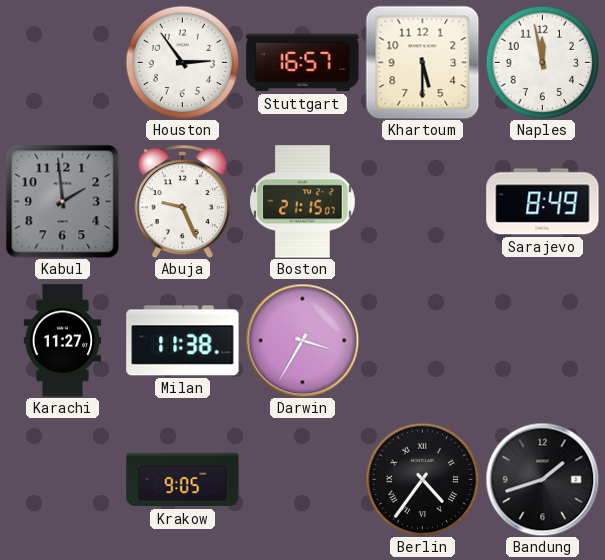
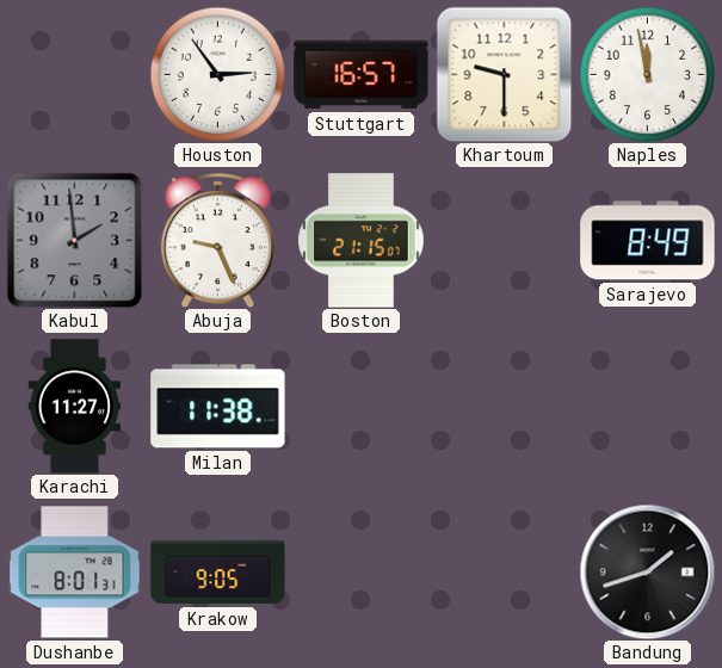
Khartoum: 5:30 -> 9:30 (504, 74)
Darwin: 3:35 -> none (302, 340)
Dushanbe: none -> 8:01 (75, 573)
Berlin: 4:36 -> none (422, 479)
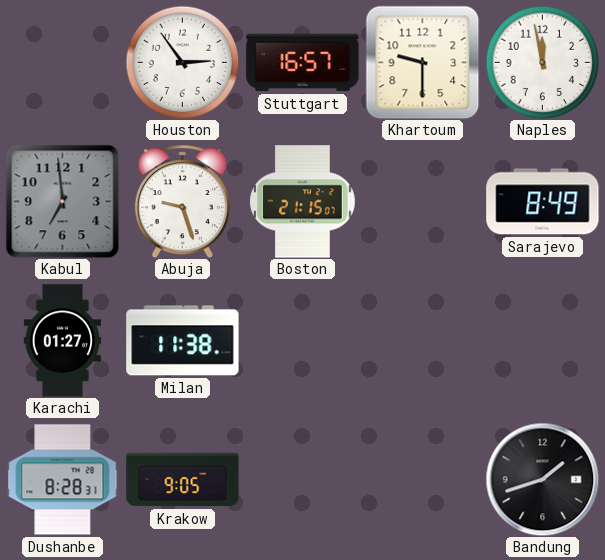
Kabul: 1:59 -> 6:59 (62, 201)
Abuja: 9:26 -> 9:27 (182, 202)
Karachi: 11:27 -> 01:27 (62, 341)
Dushanbe: 8:01 -> 8:28 (63, 480)
